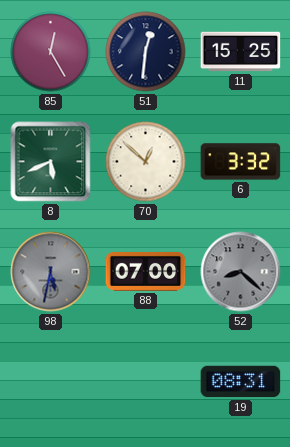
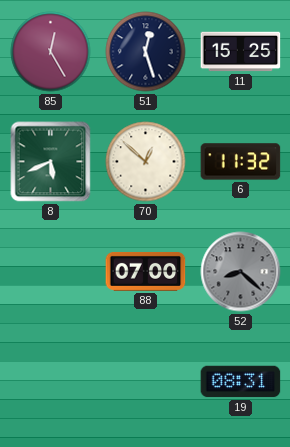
51: 12:31 -> 12:27 (146, 52)
6: 3:32 -> 11:32 (241, 162)
98: 5:32 -> none (51, 272)
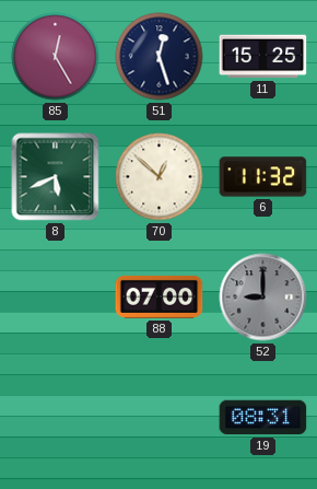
52: 8:22 -> 9:00 (263, 298)
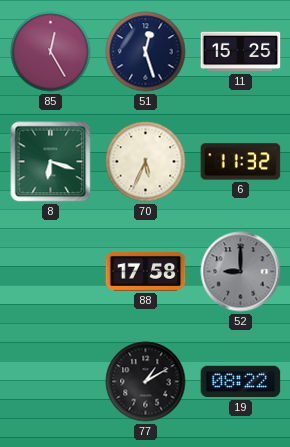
8: 5:41 -> 6:18 (51, 162)
70: 12:52 -> 5:34 (146, 162)
88: 07:00 -> 17:58 (146, 271)
77: none -> 1:10 (146, 382)
19: 08:31 -> 08:22 (241, 382)
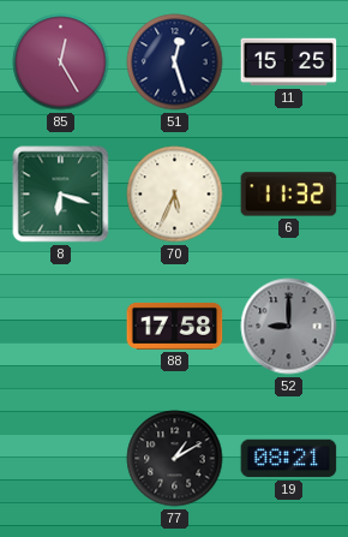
19: 08:22 -> 08:21 (289, 459)
